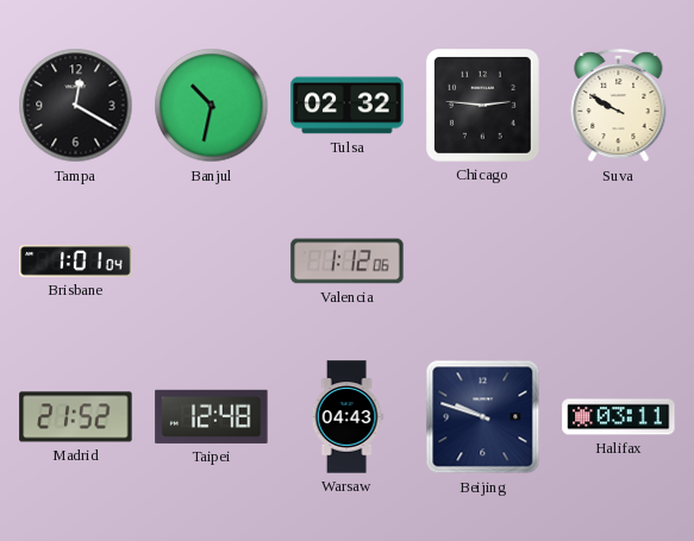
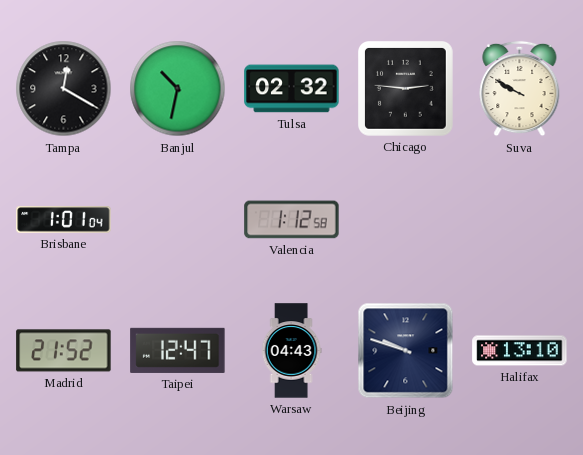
Valencia: 1:12:06 -> 1:12:58 (292, 220)
Taipei: 12:48 -> 12:47 (178, 350)
Halifax: 03:11 -> 13:10 (520, 351)
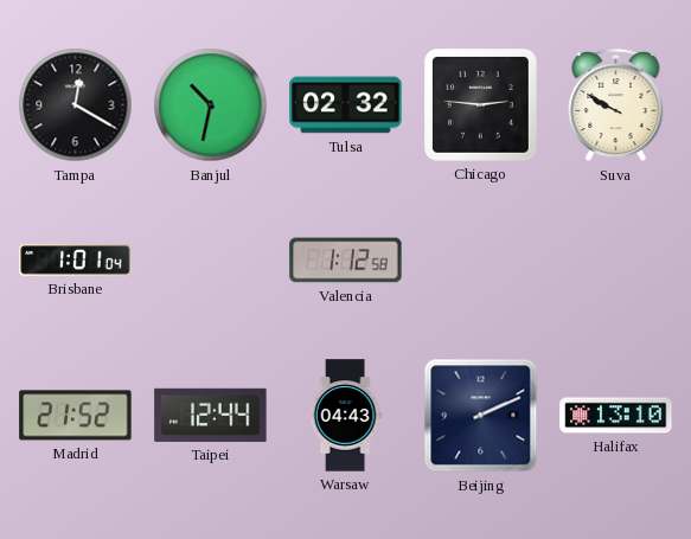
Taipei: 12:47 -> 12:44 (211, 415)
Beijing: 9:48 -> 2:11 (481, 416)
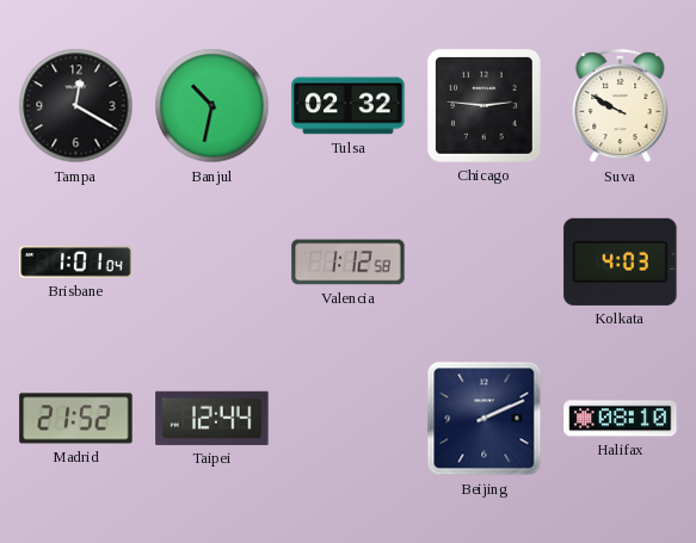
Kolkata: none -> 4:03 (621, 261)
Warsaw: 04:43 -> none (345, 416)
Halifax: 13:10 -> 08:10 (621, 419)
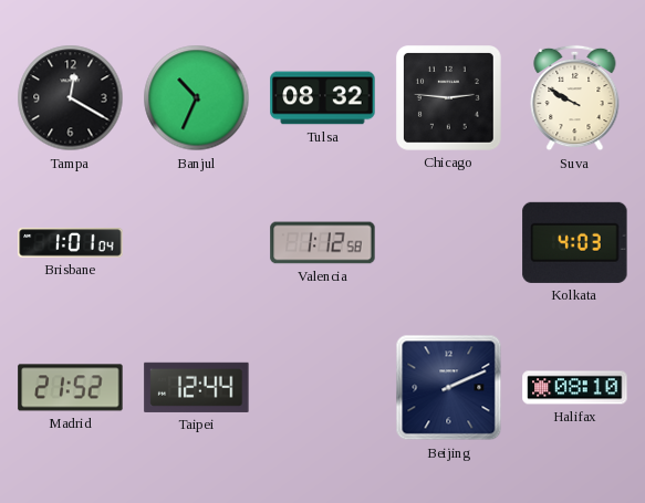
Banjul: 10:32 -> 10:34 (197, 98)
Tulsa: 02:32 -> 08:32 (323, 98)
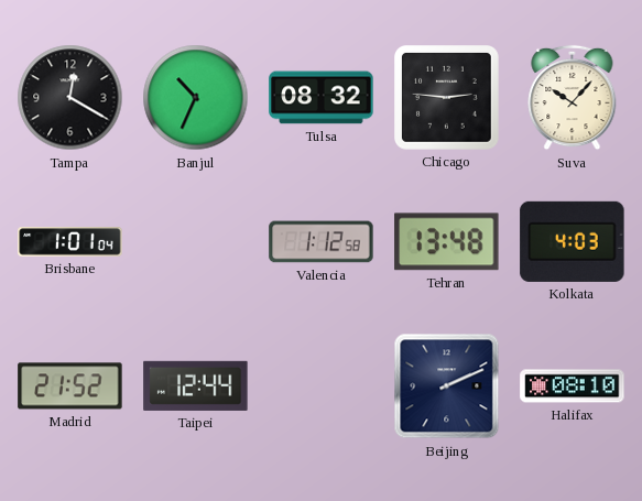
Suva: 9:50 -> 10:07 (573, 98)
Tehran: none -> 13:48 (447, 242)
